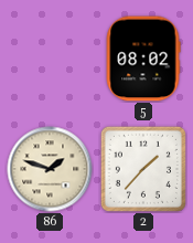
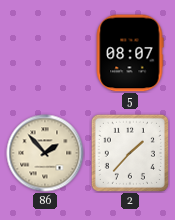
5: 08:02 -> 08:07 (130, 53)
86: 1:48 -> 1:53 (45, 153)
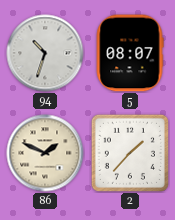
94: none -> 10:33 (45, 53)
86: 1:53 -> 1:49 (45, 153)
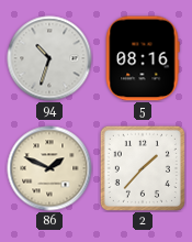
5: 08:07 -> 08:16 (143, 58)
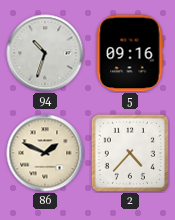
5: 08:16 -> 09:16 (130, 53)
2: 1:37 -> 4:37 (130, 153)
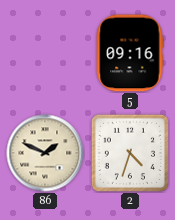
94: 10:33 -> none (45, 53)
2: 4:37 -> 4:33 (130, 153)
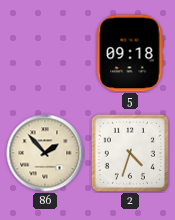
5: 09:16 -> 09:18 (130, 53)
86: 1:49 -> 1:53 (45, 153)
